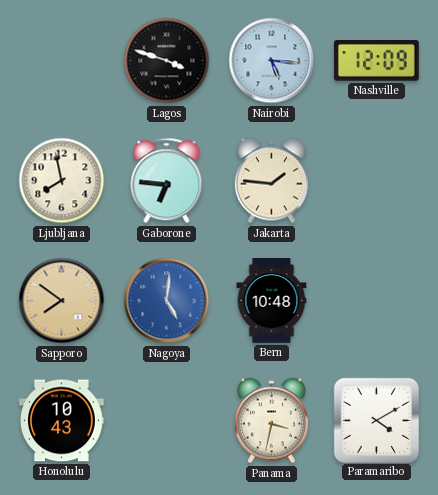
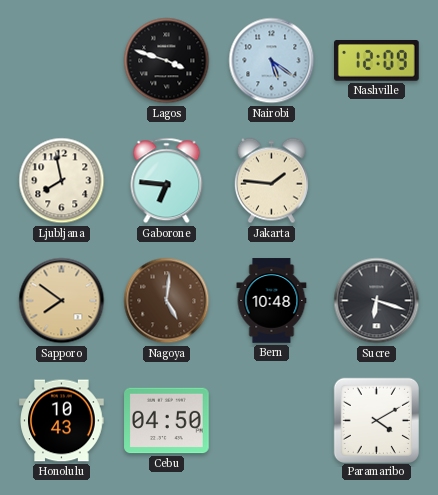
Nairobi: 5:16 -> 5:21 (272, 61)
Nagoya dial: blue -> brown (167, 301)
Sucre: none -> 6:18 (377, 301)
Cebu: none -> 04:50 (167, 421)
Panama: 3:32 -> none (271, 421)
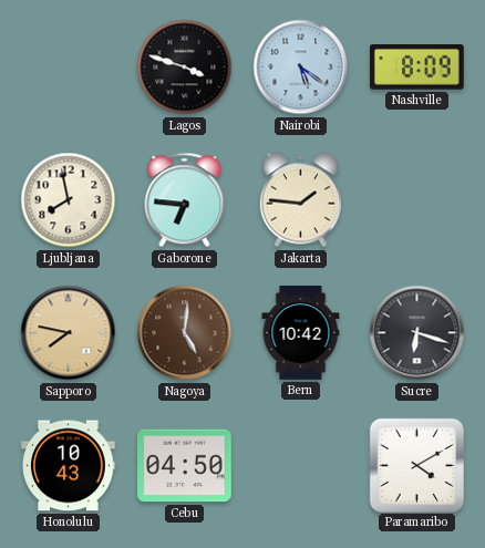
Nashville: 12:09 -> 8:09 (417, 68)
Sapporo: 7:51 -> 7:47 (69, 333)
Bern: 10:48 -> 10:42 (301, 333)
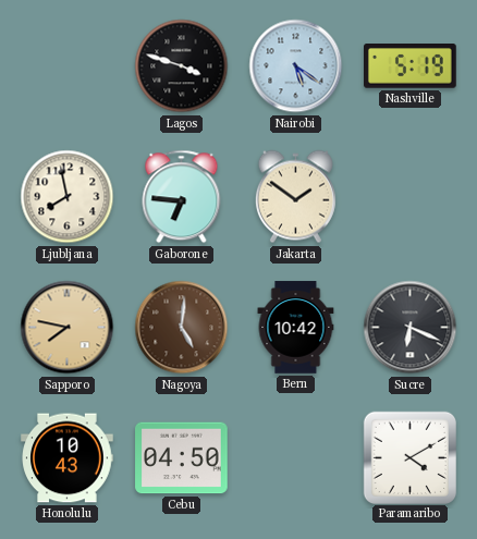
Nashville: 8:09 -> 5:19 (411, 66)
Jakarta: 1:46 -> 1:51 (295, 197)
Sucre: 6:18 -> 6:19 (411, 328)
